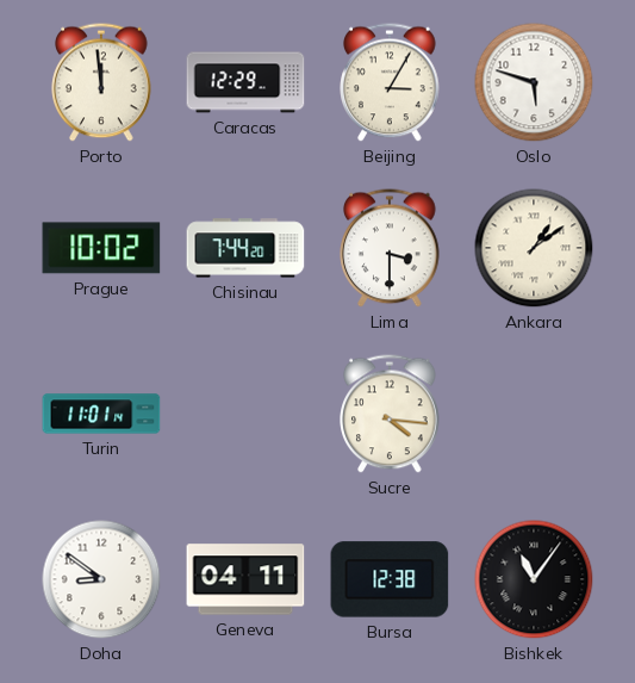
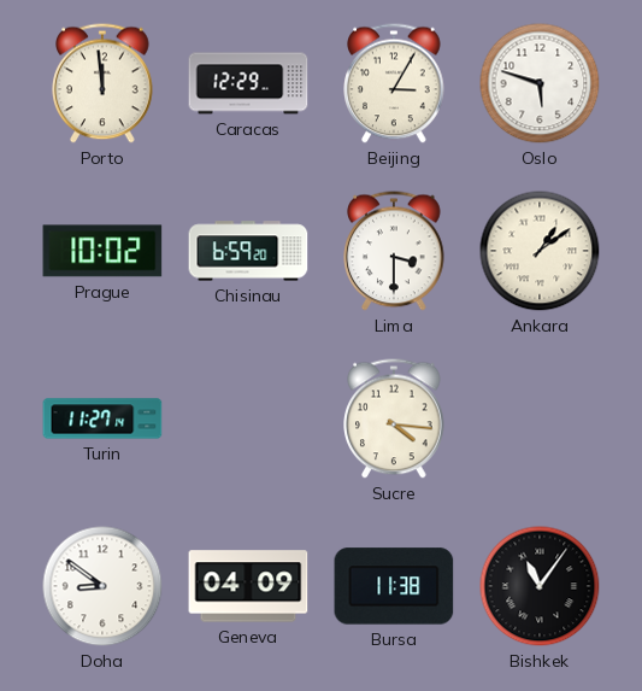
Chisinau: 7:44 -> 6:59 (248, 251)
Turin: 11:01 -> 11:27 (102, 418)
Geneva: 04:11 -> 04:09 (248, 586)
Bursa: 12:38 -> 11:38 (394, 586)
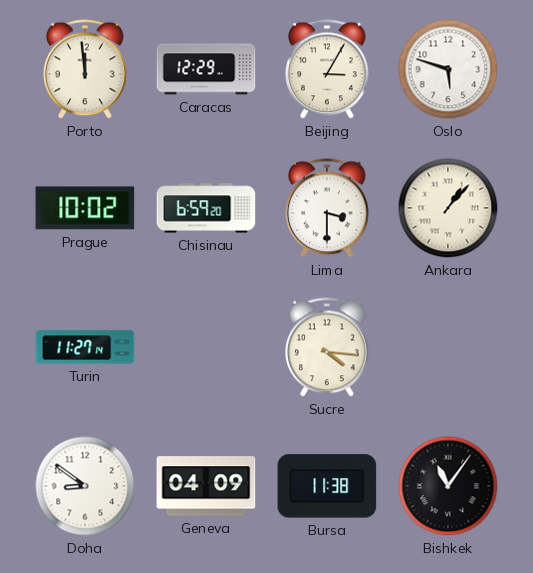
Ankara: 1:09 -> 1:07 (448, 208)
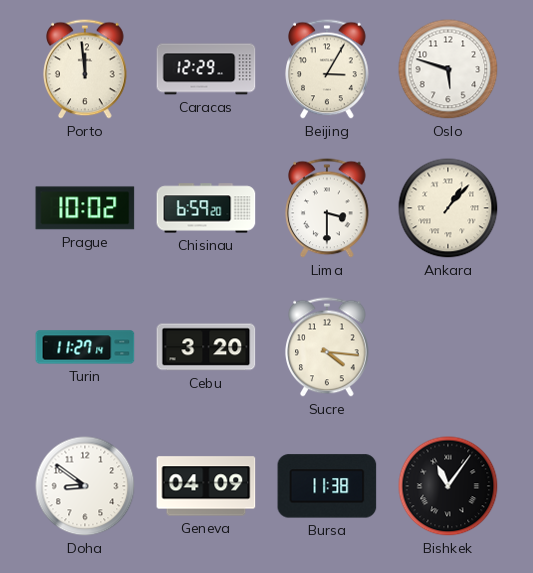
Cebu: none -> 3:20 (206, 347)
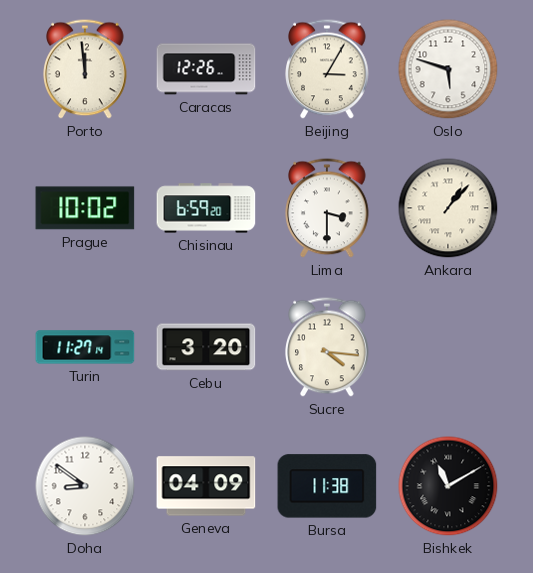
Caracas: 12:29 -> 12:26 (206, 69)
Bishkek: 11:06 -> 11:10 (448, 486)
